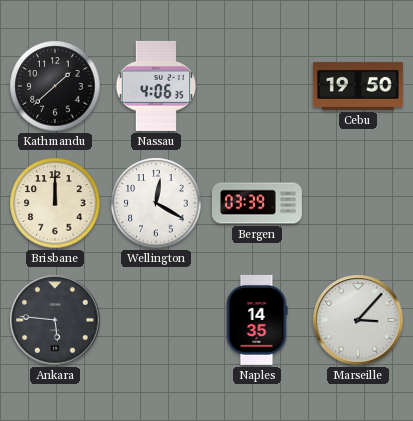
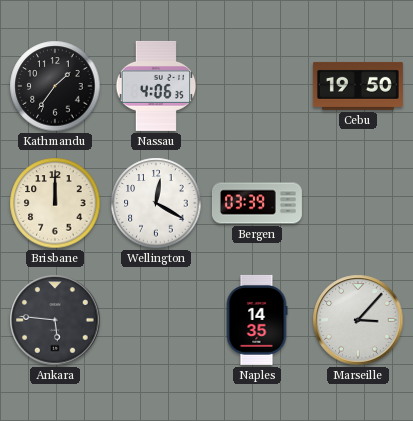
Kathmandu: 1:38 -> 1:36 (55, 86)
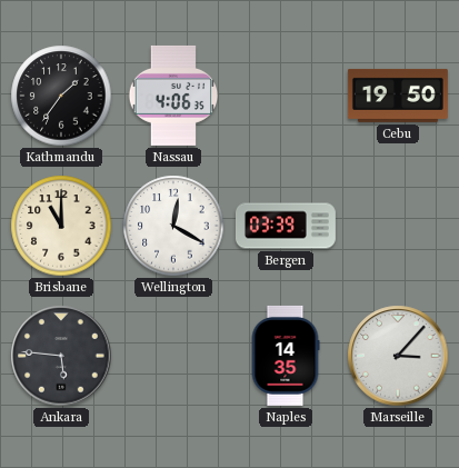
Brisbane: 12:00 -> 11:00 (61, 226)
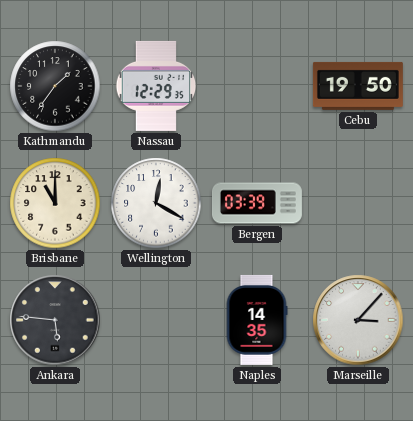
Nassau: 4:06 -> 12:29 (156, 86)
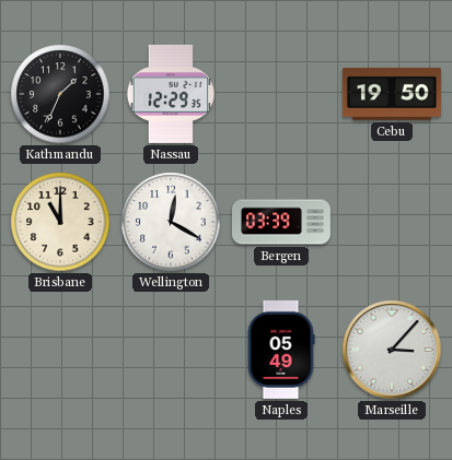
Kathmandu: 1:36 -> 1:34 (60, 94)
Ankara: 5:46 -> none (55, 320)
Naples: 14:35 -> 05:49 (281, 350)
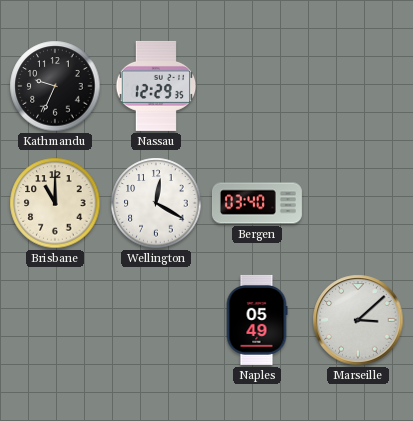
Kathmandu: 1:34 -> 9:34 (55, 86)
Cebu: 19:50 -> none (392, 94)
Bergen: 03:39 -> 03:40 (257, 203)
Marseille: 3:07 -> 3:08 (358, 320)
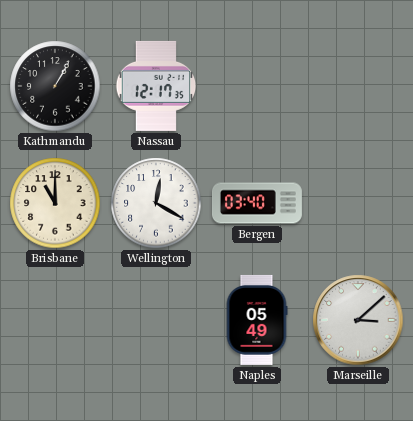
Kathmandu: 9:34 -> 1:05 (55, 86)
Nassau: 12:29 -> 12:17 (156, 86)
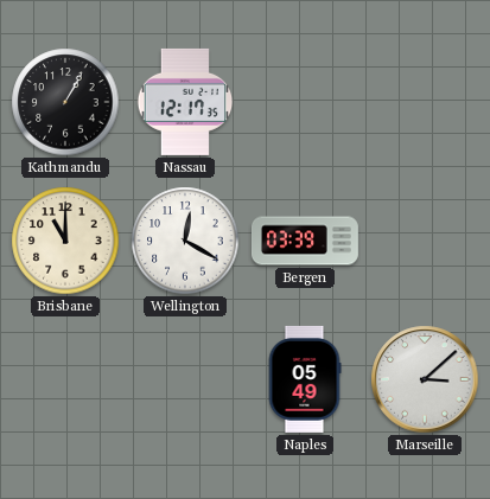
Bergen: 03:40 -> 03:39 (305, 241)
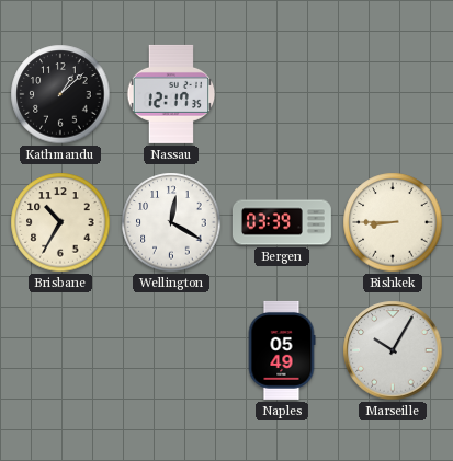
Kathmandu: 1:05 -> 1:08 (60, 94)
Brisbane: 11:00 -> 10:35 (60, 222)
Bishkek: none -> 8:45 (393, 222)
Marseille: 3:08 -> 10:05 (393, 350)
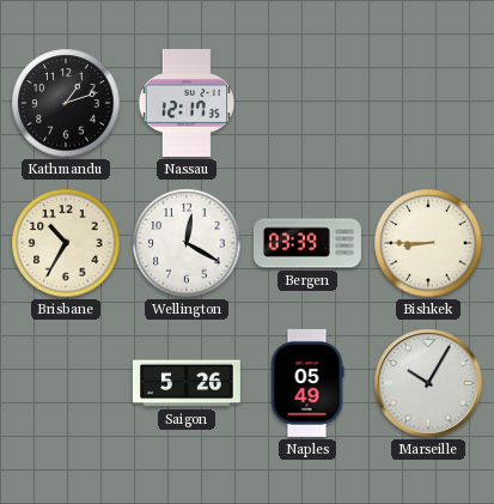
Kathmandu: 1:08 -> 1:12 (66, 103)
Saigon: none -> 5:26 (187, 383)
